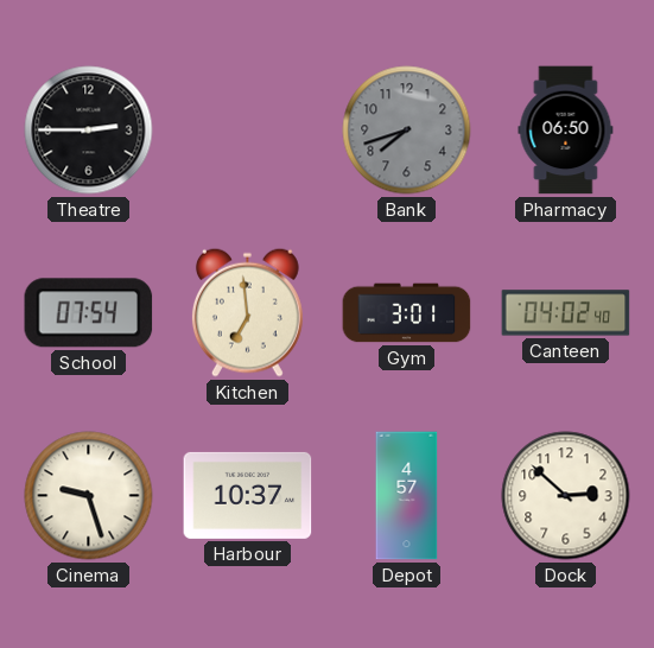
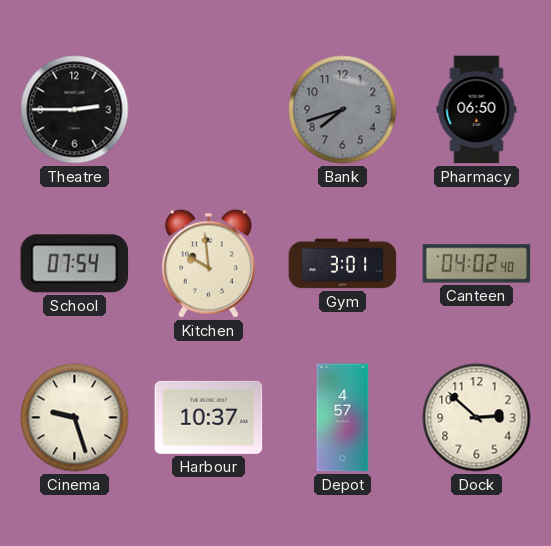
Kitchen: 6:59 -> 9:59 (208, 263)
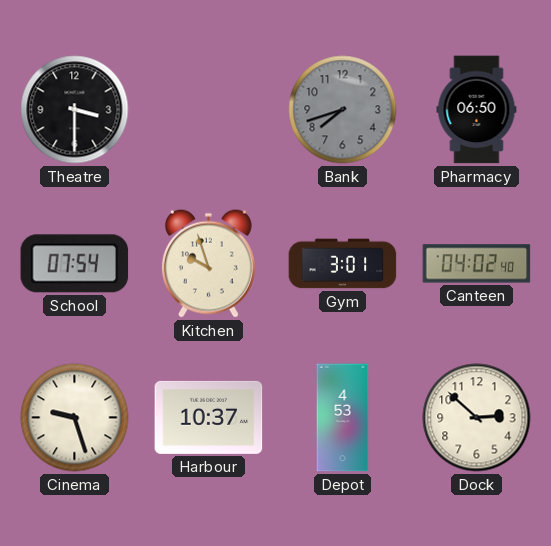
Theatre: 2:45 -> 3:30 (75, 110)
Kitchen: 9:59 -> 9:57 (208, 263)
Depot: 4:57 -> 4:53 (343, 418)
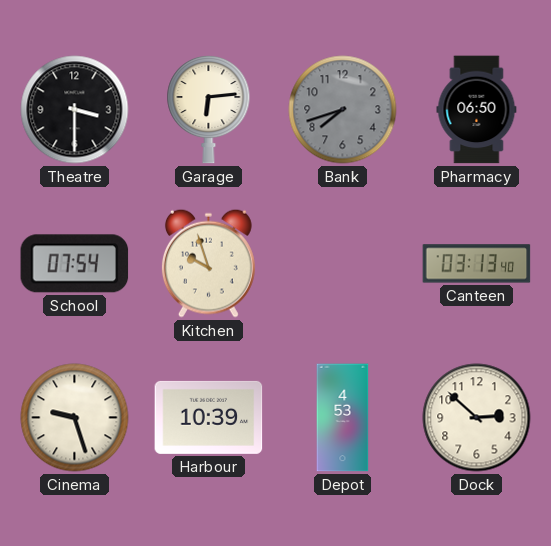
Garage: none -> 6:14 (209, 109)
Gym: 3:01 -> none (343, 264)
Canteen: 04:02 -> 03:13 (477, 264)
Harbour: 10:37 -> 10:39 (209, 417)
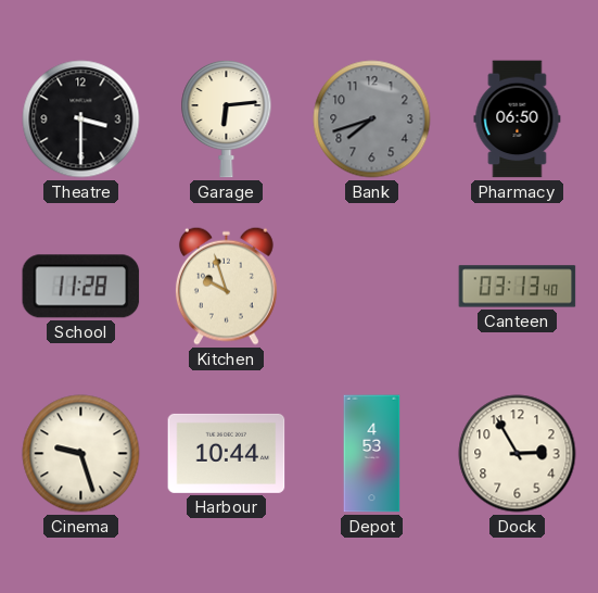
School: 07:54 -> 11:28 (81, 287)
Harbour: 10:39 -> 10:44 (227, 453)
Dock: 2:52 -> 2:55 (518, 454)
